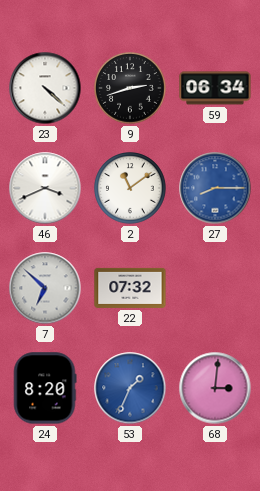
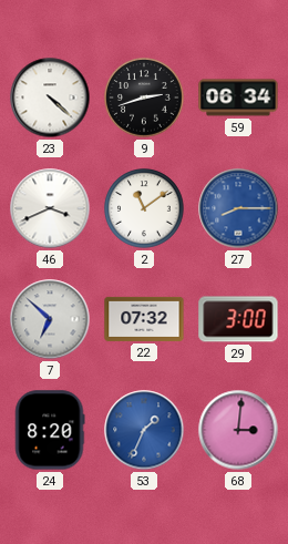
29: none -> 3:00 (238, 319)
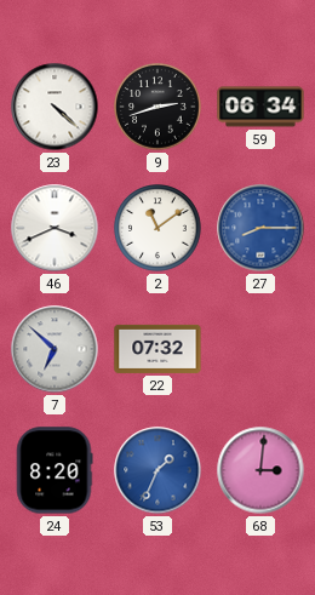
29: 3:00 -> none (238, 319)
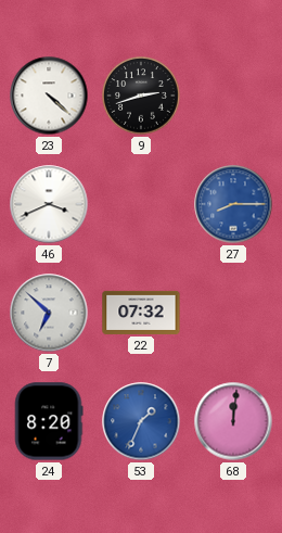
59: 06:34 -> none (260, 107)
2: 11:09 -> none (159, 229)
68: 3:01 -> 12:01 (233, 421)
